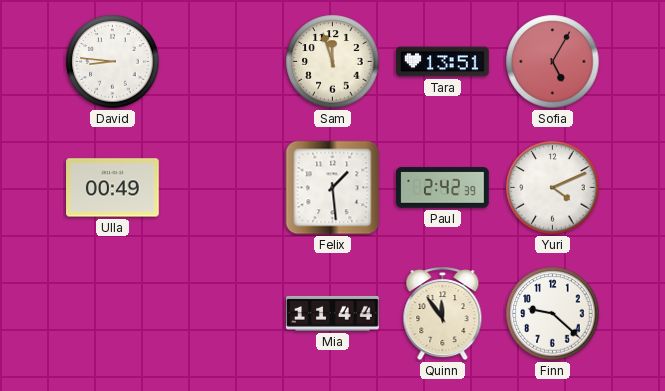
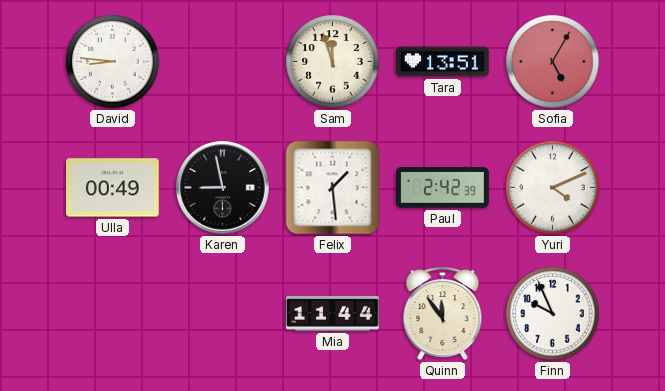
Karen: none -> 8:58 (223, 188)
Finn: 9:22 -> 9:56 (553, 314)
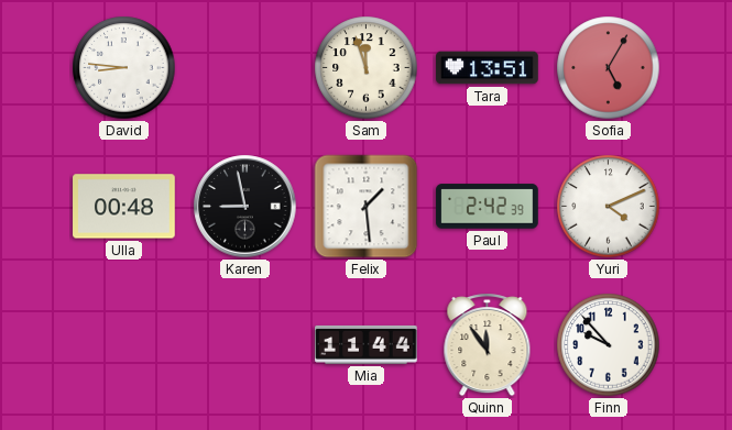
Ulla: 00:49 -> 00:48 (124, 207)
Finn: 9:56 -> 9:53 (609, 345)
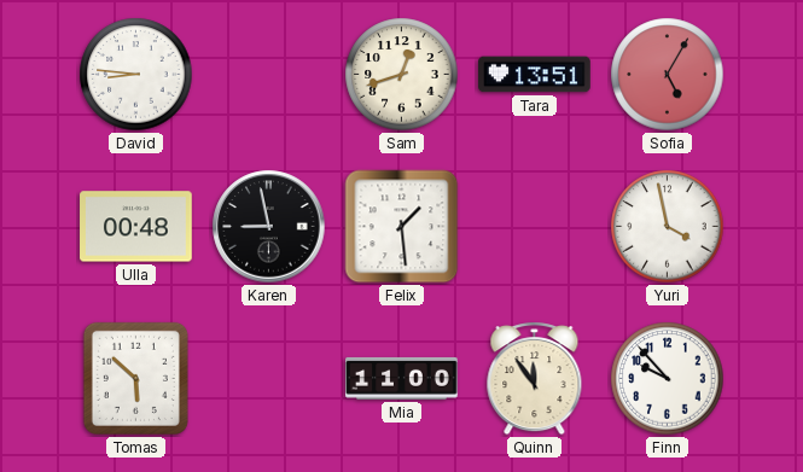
Sam: 11:57 -> 12:42 (402, 75)
Paul: 2:42 -> none (488, 207)
Yuri: 4:11 -> 3:58 (668, 227)
Tomas: none -> 5:52 (135, 378)
Mia: 11:44 -> 11:00 (402, 378)
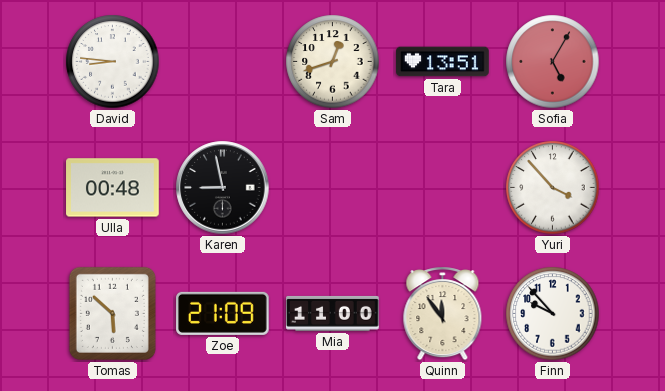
Felix: 1:29 -> none (402, 227)
Yuri: 3:58 -> 3:53 (553, 188)
Zoe: none -> 21:09 (223, 313)
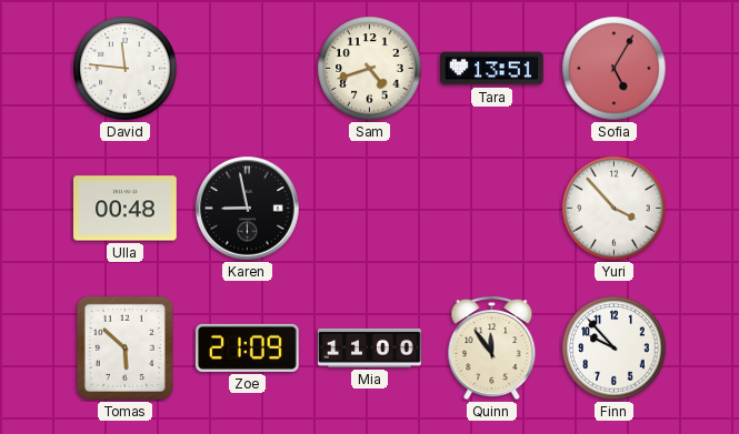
David: 8:46 -> 11:46 (126, 69)
Sam: 12:42 -> 4:42 (370, 69)
